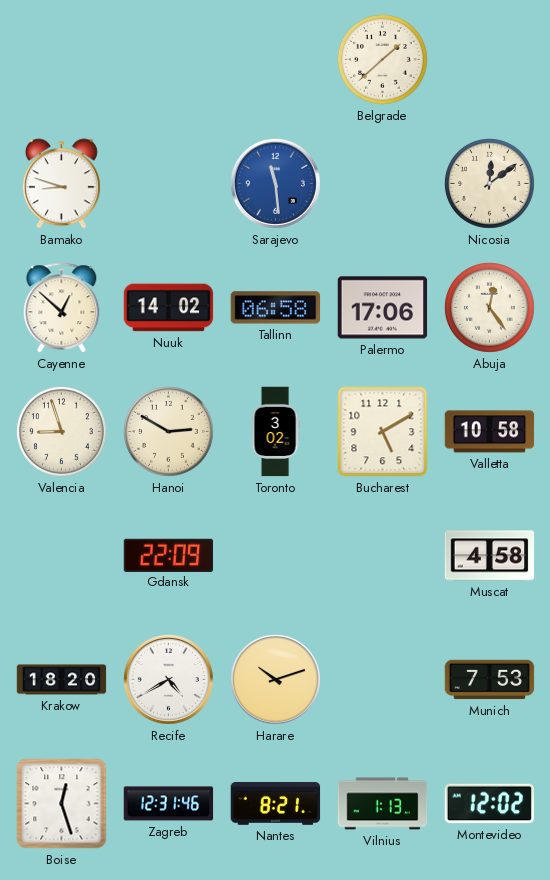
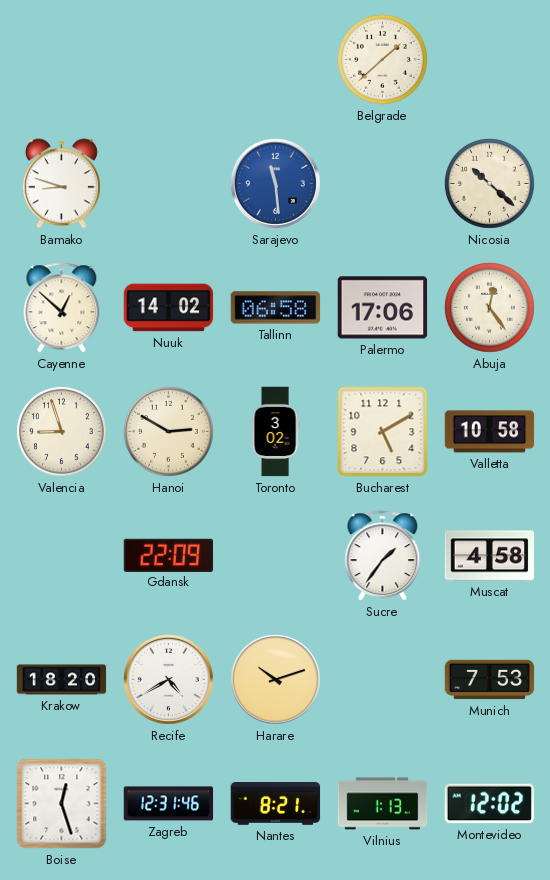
Nicosia: 12:09 -> 10:22 (489, 183)
Sucre: none -> 1:36 (383, 556)
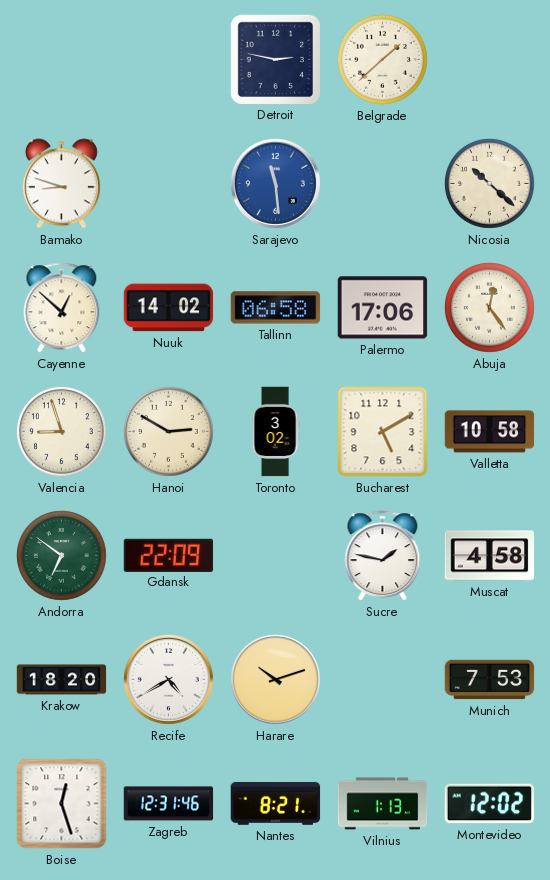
Detroit: none -> 2:47 (275, 59)
Andorra: none -> 6:51 (61, 555)
Sucre: 1:36 -> 1:47 (383, 556)
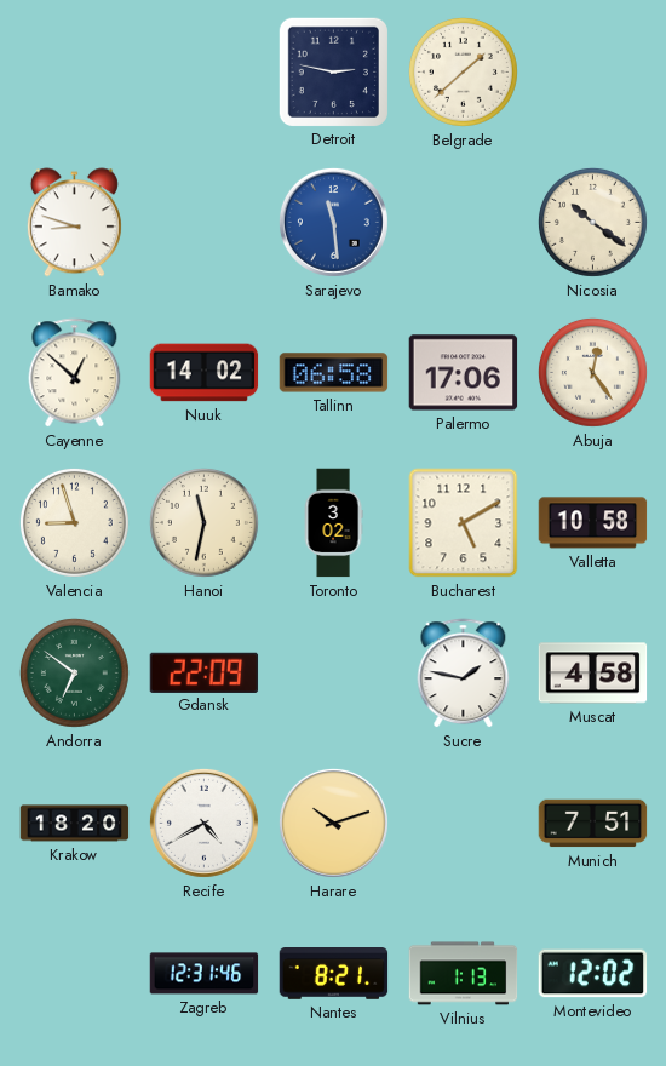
Nicosia: 10:22 -> 10:21 (592, 222)
Hanoi: 2:50 -> 11:32 (203, 522)
Munich: 7:53 -> 7:51 (593, 824)
Boise: 12:27 -> none (62, 804)
